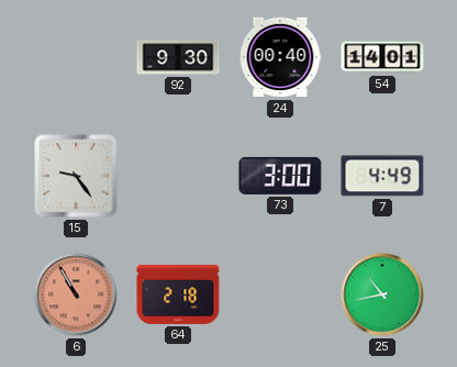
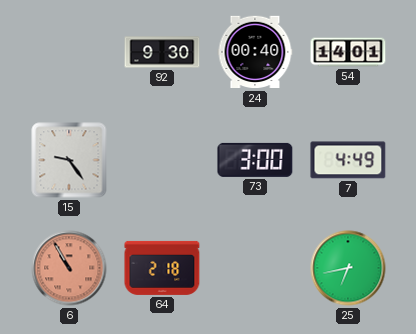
25: 10:43 -> 6:43 (348, 268)
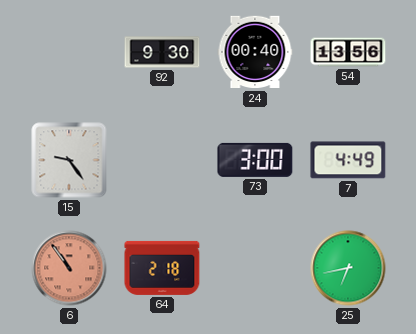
54: 14:01 -> 13:56 (348, 52)
6: 10:55 -> 10:54 (69, 268)
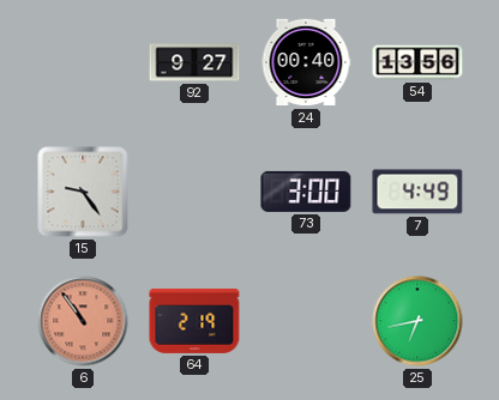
92: 9:30 -> 9:27 (194, 62)
64: 2:18 -> 2:19 (194, 321)
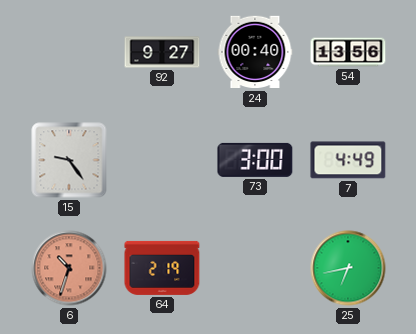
6: 10:54 -> 10:33 (69, 268)
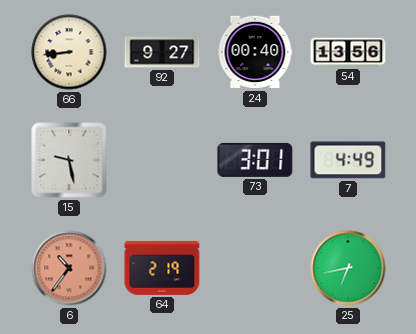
66: none -> 8:44 (69, 52)
15: 9:24 -> 9:28 (69, 160)
73: 3:00 -> 3:01 (255, 160)
6: 10:33 -> 10:36 (69, 268)
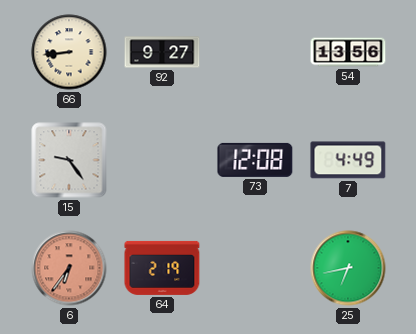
24: 00:40 -> none (255, 52)
15: 9:28 -> 9:24 (69, 160)
73: 3:01 -> 12:08 (255, 160)
6: 10:36 -> 6:36 (69, 268)
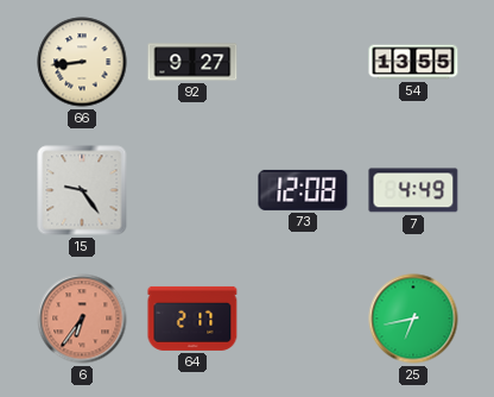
54: 13:56 -> 13:55 (413, 62)
64: 2:19 -> 2:17 (192, 319)
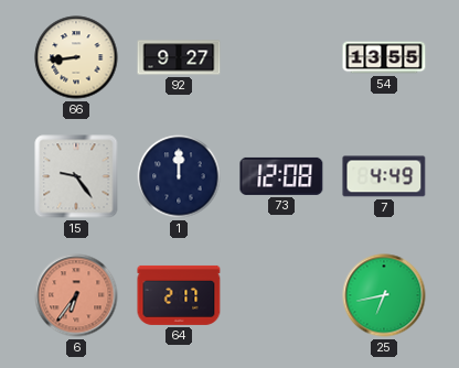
1: none -> 12:00 (179, 176)
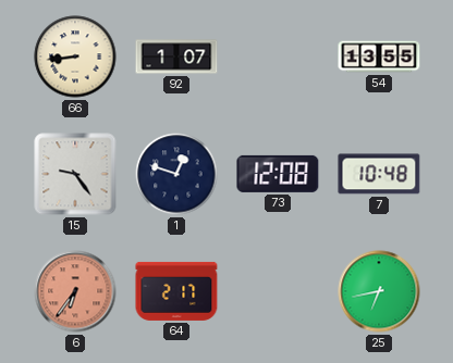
92: 9:27 -> 1:07 (176, 57)
1: 12:00 -> 12:48 (176, 174)
7: 4:49 -> 10:48 (379, 174)
